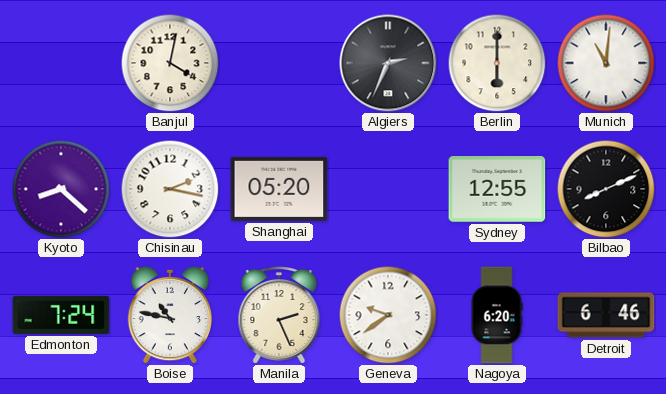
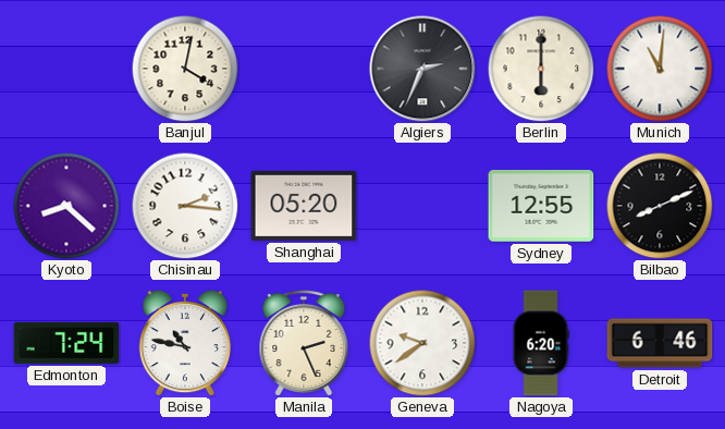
Chisinau: 2:17 -> 2:16 (185, 206)
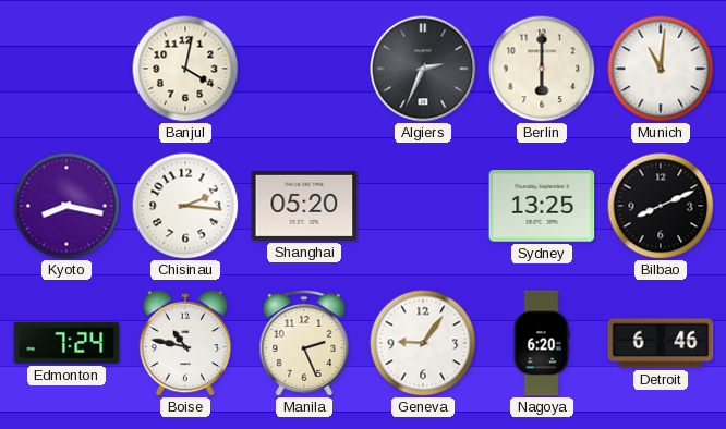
Kyoto: 8:22 -> 8:17 (66, 206)
Sydney: 12:55 -> 13:25 (542, 207)
Geneva: 9:39 -> 9:06 (423, 343)
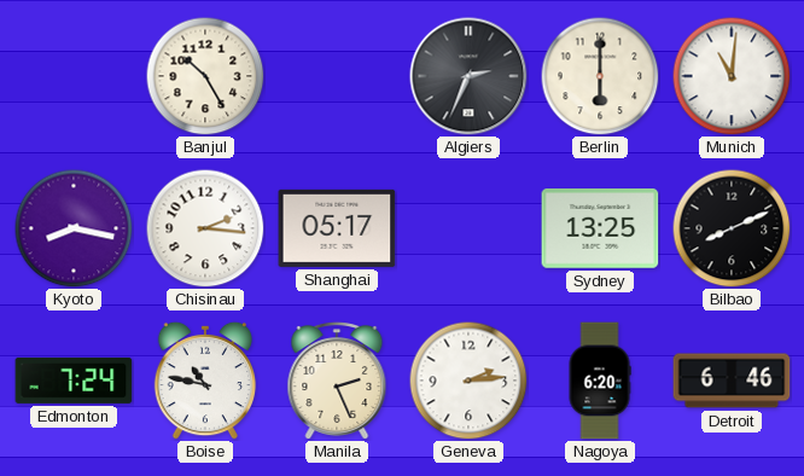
Banjul: 4:02 -> 10:25 (205, 76)
Shanghai: 05:20 -> 05:17 (337, 228)
Geneva: 9:06 -> 2:14 (468, 381)
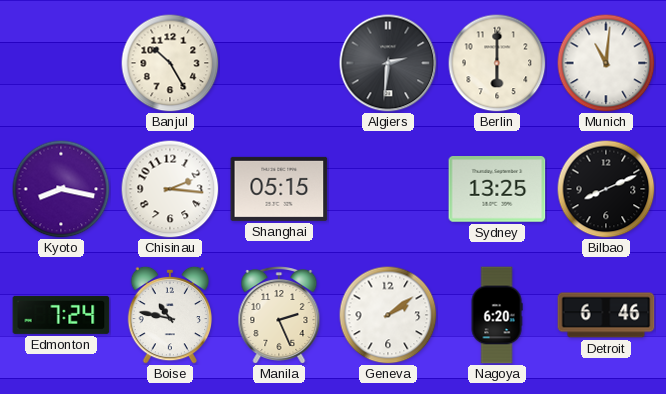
Algiers: 2:34 -> 2:31 (388, 63)
Shanghai: 05:17 -> 05:15 (279, 189)
Geneva: 2:14 -> 2:09 (388, 315)
